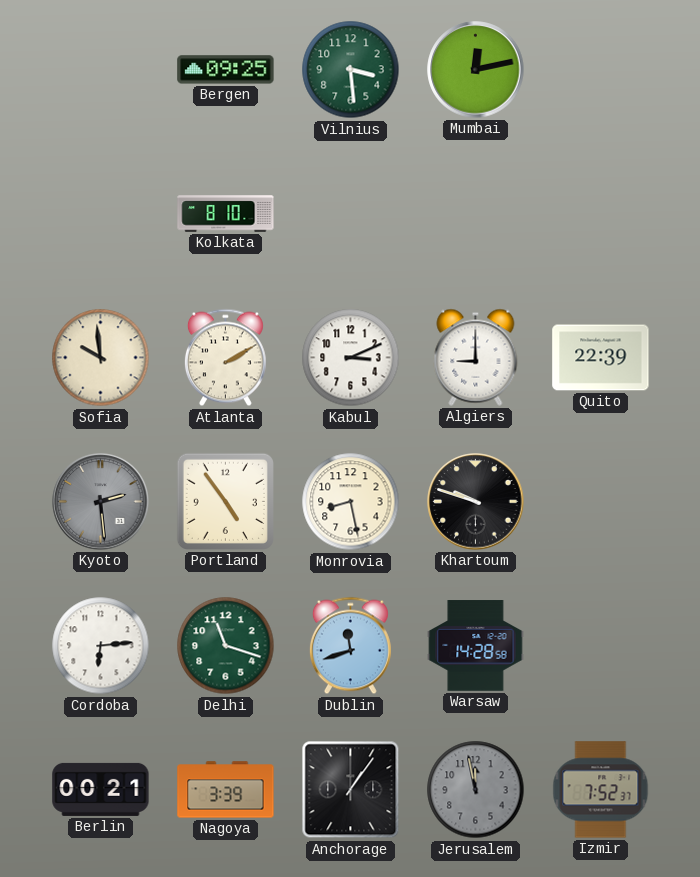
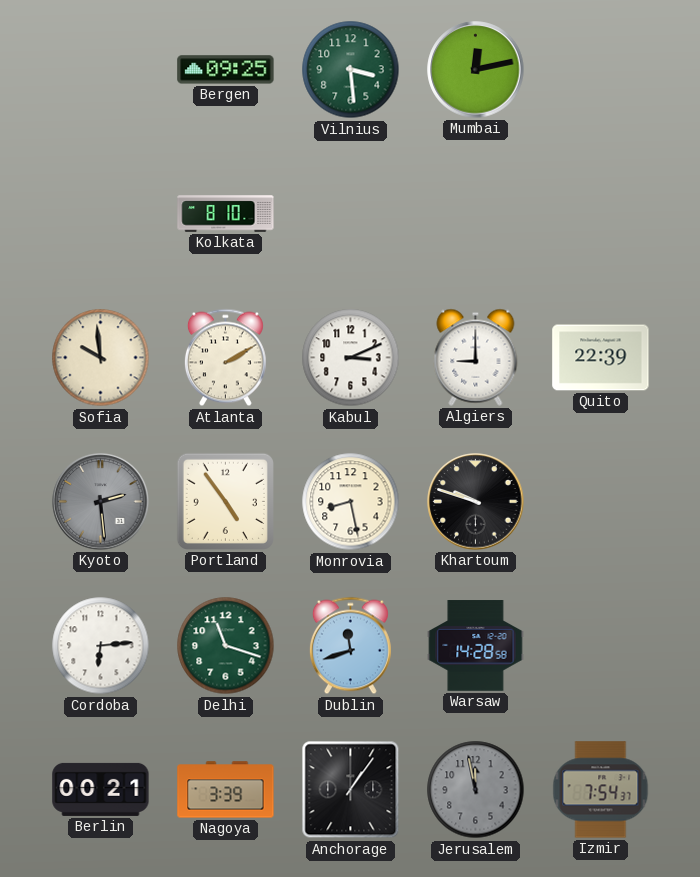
Izmir: 7:52 -> 7:54 (601, 790)
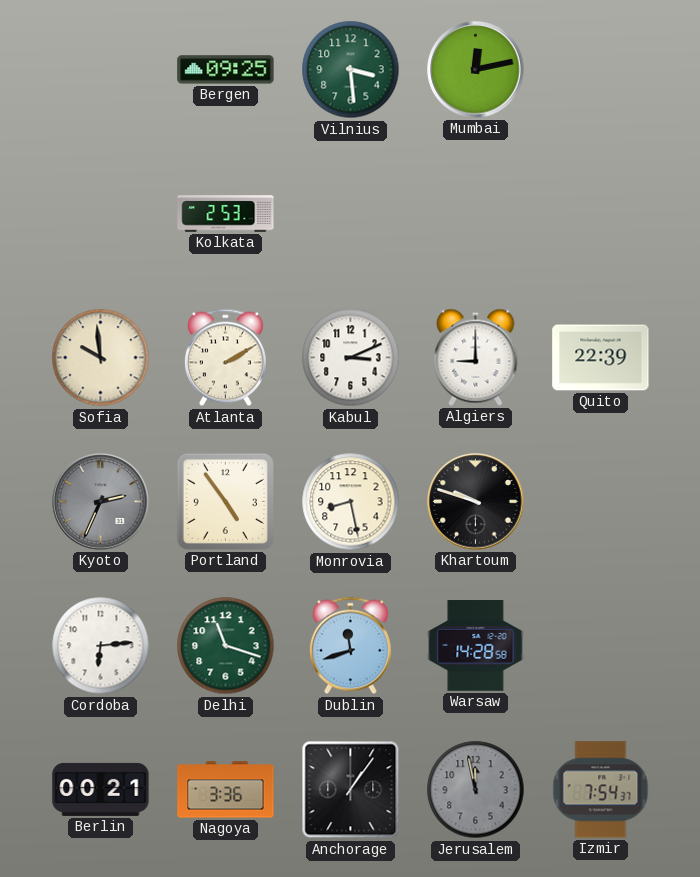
Kolkata: 8:10 -> 2:53 (226, 214)
Kyoto: 2:29 -> 2:34 (101, 502)
Nagoya: 3:39 -> 3:36 (226, 790)
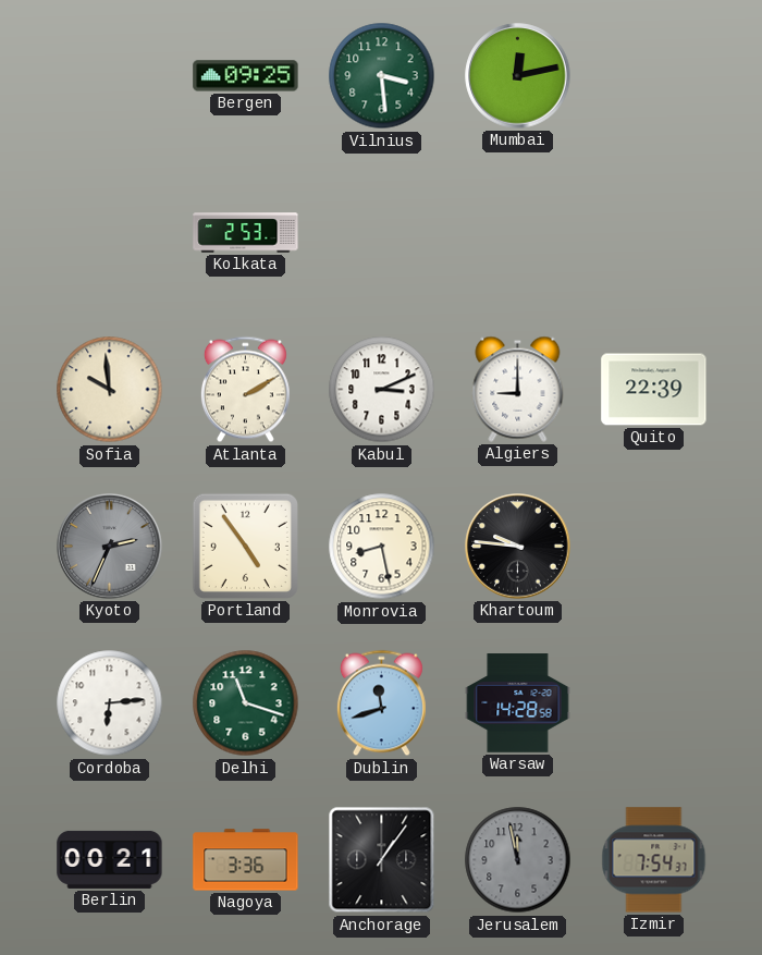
Khartoum: 9:48 -> 9:46 (518, 547)
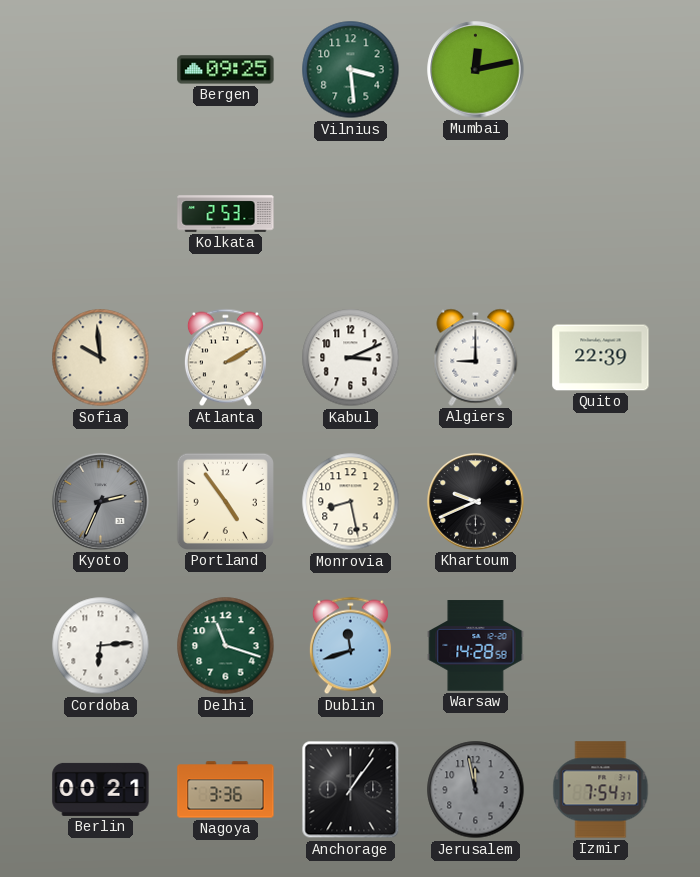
Khartoum: 9:46 -> 9:41 (476, 502)
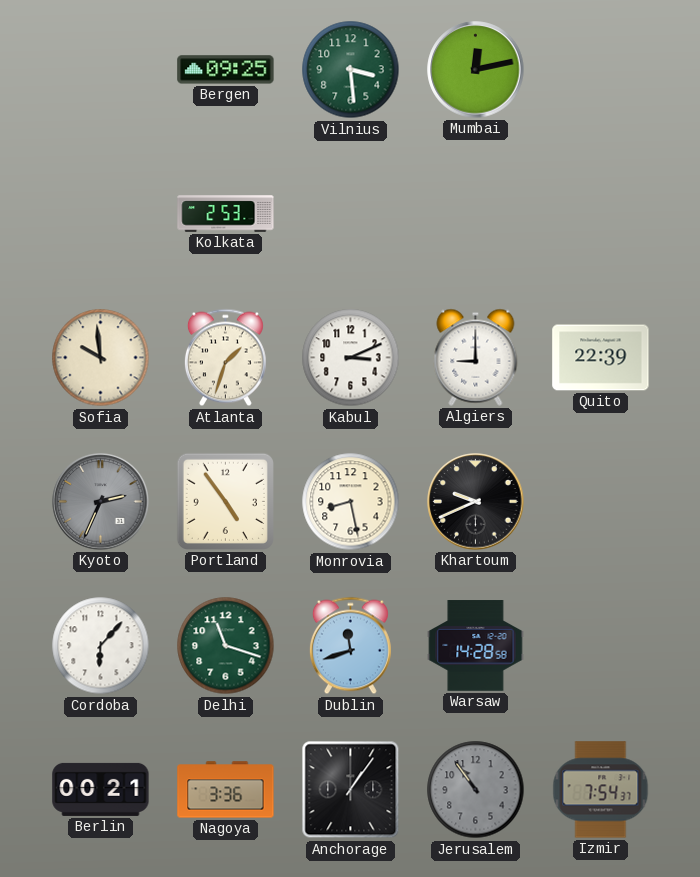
Atlanta: 2:10 -> 1:33 (225, 358)
Cordoba: 6:14 -> 6:07 (101, 646)
Jerusalem: 11:58 -> 10:54 (476, 790)
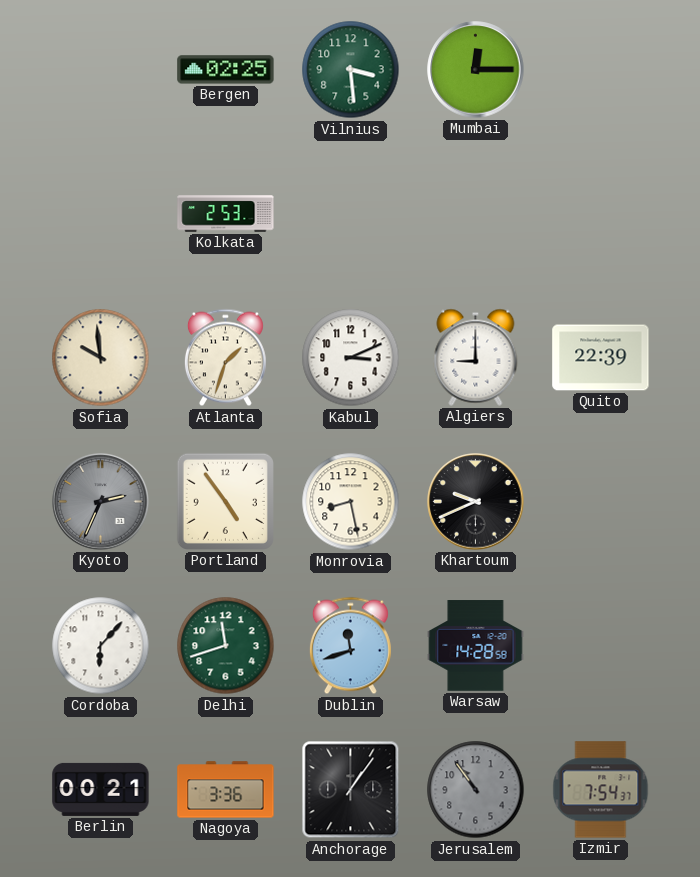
Bergen: 09:25 -> 02:25 (226, 70)
Mumbai: 12:13 -> 12:15 (476, 70)
Delhi: 11:18 -> 11:42 (226, 646)
